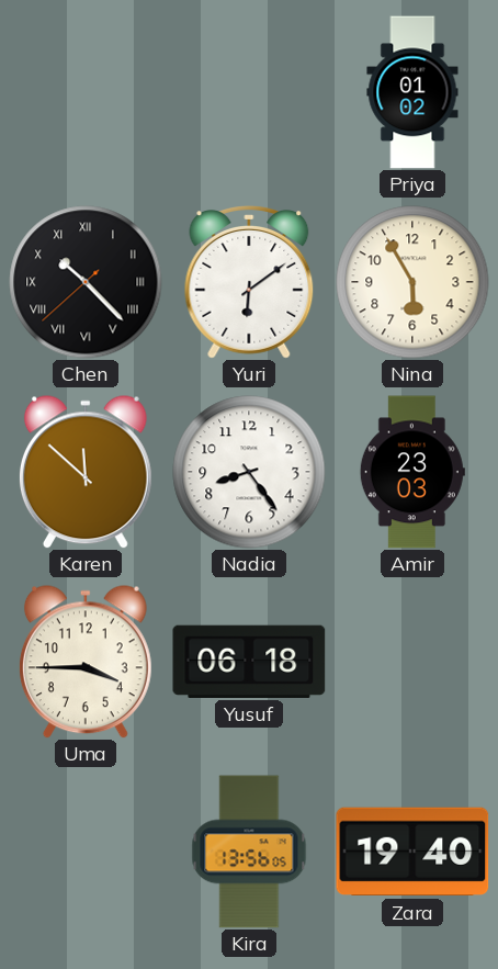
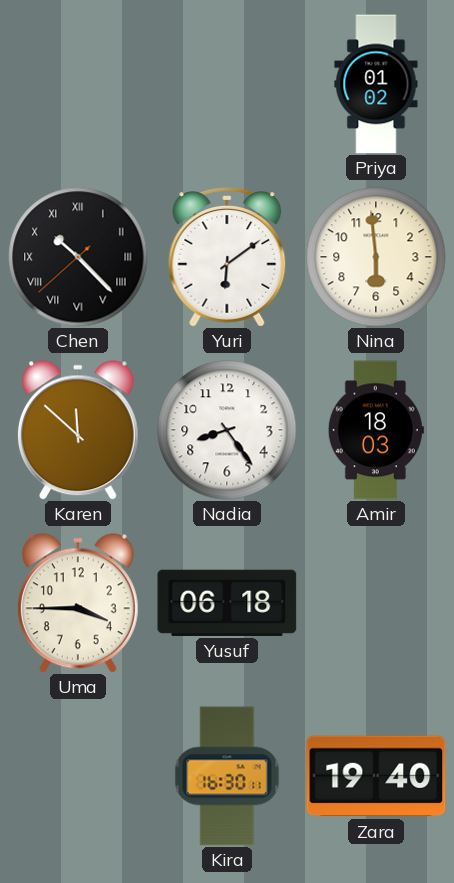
Nina: 5:55 -> 5:59 (376, 257)
Amir: 23:03 -> 18:03 (376, 430)
Kira: 13:56 -> 16:30 (227, 776)
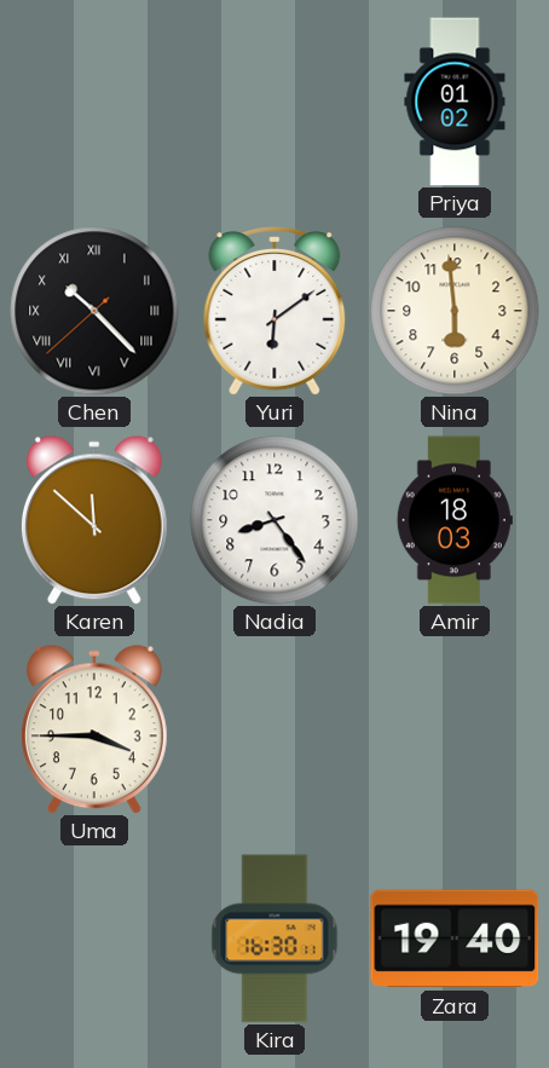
Yusuf: 06:18 -> none (227, 603)
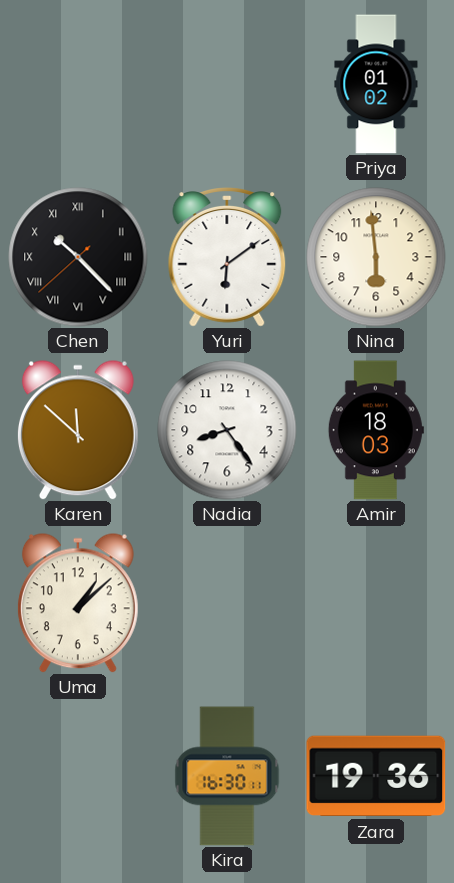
Uma: 3:45 -> 1:08 (78, 603)
Zara: 19:40 -> 19:36 (376, 776)
